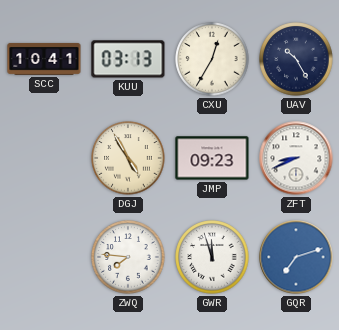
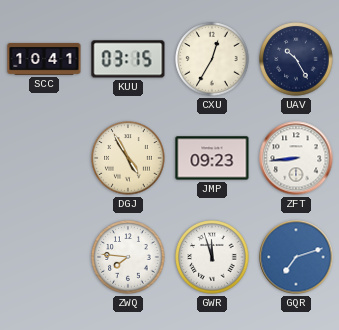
KUU: 03:13 -> 03:15 (128, 59)
ZFT: 8:41 -> 8:44 (296, 158)
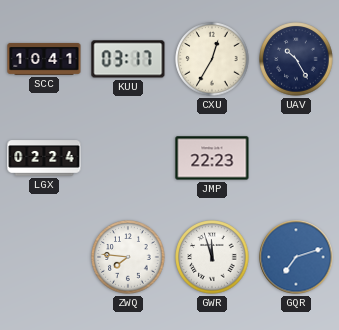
KUU: 03:15 -> 03:17 (128, 59)
LGX: none -> 02:24 (44, 158)
DGJ: 4:55 -> none (128, 158)
JMP: 09:23 -> 22:23 (212, 158)
ZFT: 8:44 -> none (296, 158)
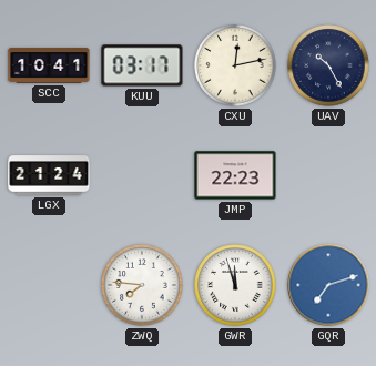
CXU: 12:35 -> 12:13 (235, 65)
LGX: 02:24 -> 21:24 (49, 175)
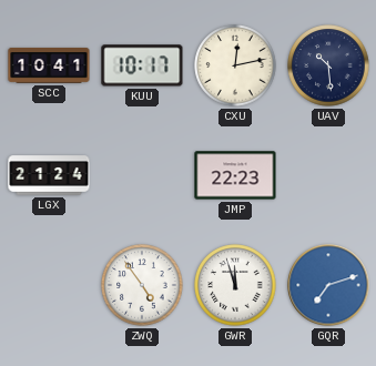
KUU: 03:17 -> 10:17 (142, 65)
UAV: 10:25 -> 10:29 (328, 65)
ZWQ: 7:46 -> 4:54 (142, 285)
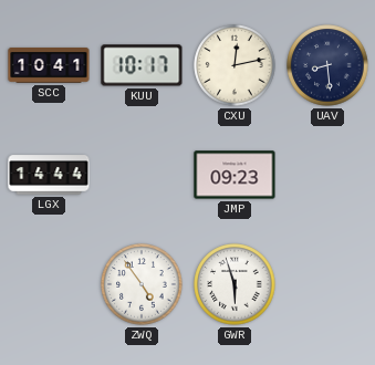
UAV: 10:29 -> 8:29 (327, 65)
LGX: 21:24 -> 14:44 (49, 175)
JMP: 22:23 -> 09:23 (235, 175)
GWR: 11:57 -> 5:57 (235, 284)
GQR: 7:12 -> none (328, 285)
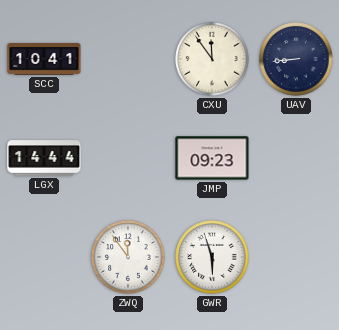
KUU: 10:17 -> none (142, 65)
CXU: 12:13 -> 11:54 (212, 59)
UAV: 8:29 -> 8:44 (296, 59)
ZWQ: 4:54 -> 11:54 (128, 257)
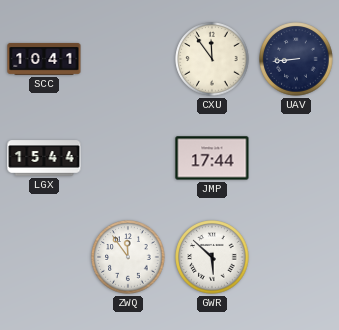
LGX: 14:44 -> 15:44 (44, 158)
JMP: 09:23 -> 17:44 (212, 158)
GWR: 5:57 -> 5:52 (212, 257)
